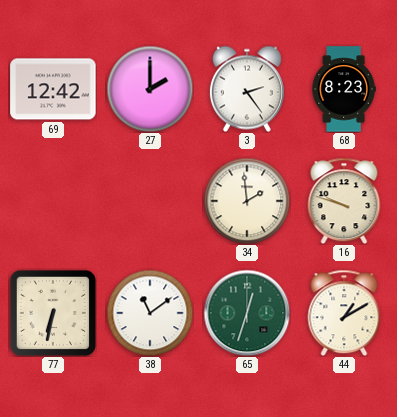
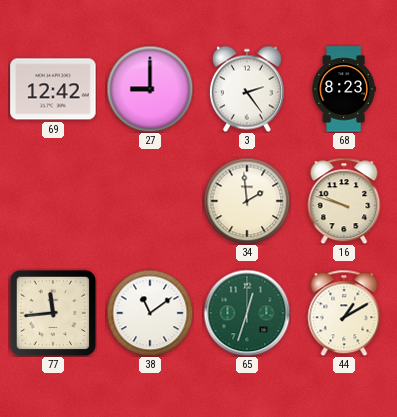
27: 2:00 -> 9:00 (150, 89)
77: 6:32 -> 11:44 (52, 312)
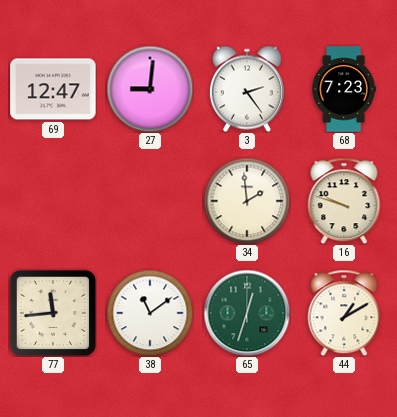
69: 12:42 -> 12:47 (53, 89)
27: 9:00 -> 9:01 (150, 89)
68: 8:23 -> 7:23 (344, 89)
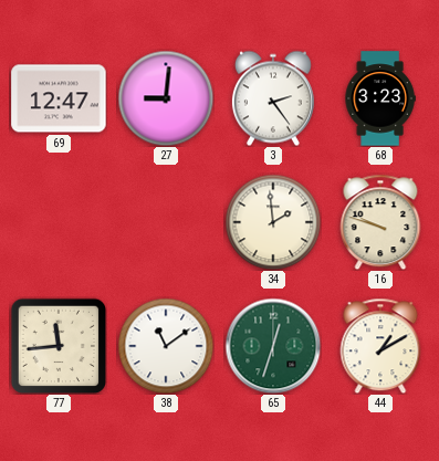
68: 7:23 -> 3:23 (380, 98)
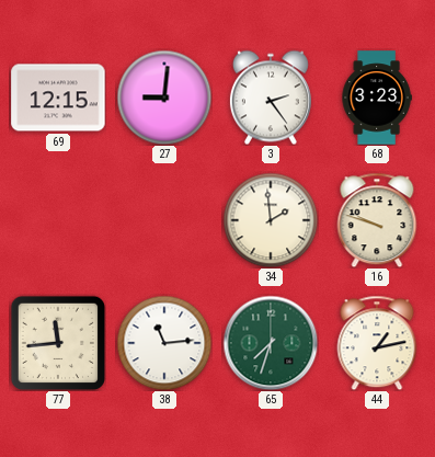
69: 12:47 -> 12:15 (58, 98)
38: 11:09 -> 11:14 (164, 343)
65: 12:33 -> 7:33 (271, 343)
44: 1:10 -> 1:13 (377, 343)
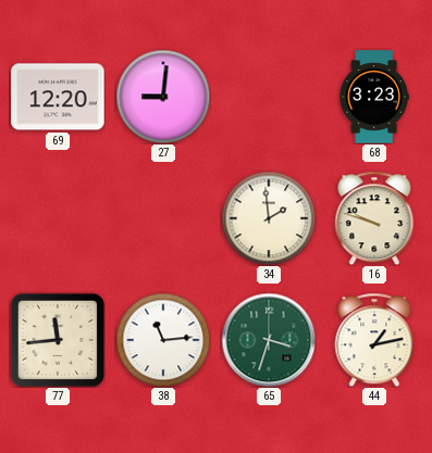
69: 12:15 -> 12:20 (58, 97)
3: 2:24 -> none (271, 98)
65: 7:33 -> 3:33 (269, 340)
